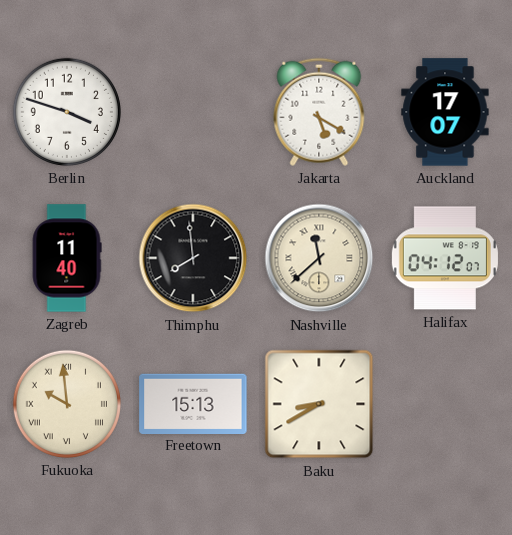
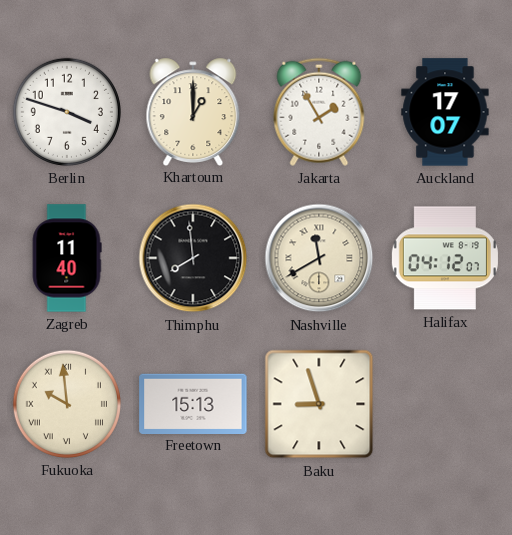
Khartoum: none -> 1:00 (193, 111)
Jakarta: 5:20 -> 1:55 (319, 112)
Nashville: 11:38 -> 11:40 (319, 258)
Baku: 8:40 -> 8:57 (319, 404)
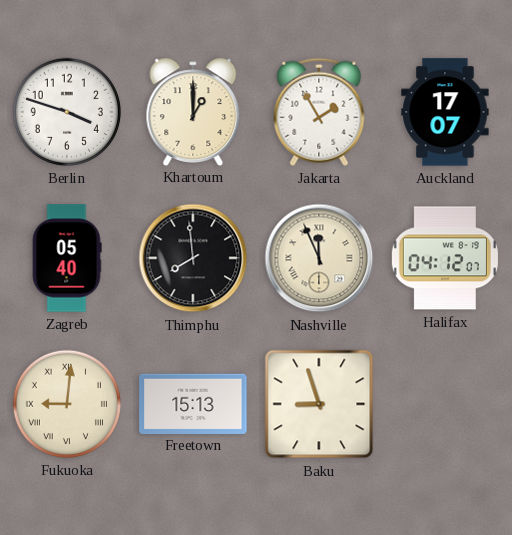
Zagreb: 11:40 -> 05:40 (67, 258)
Nashville: 11:40 -> 11:56 (319, 258)
Fukuoka: 9:59 -> 9:01 (67, 404)
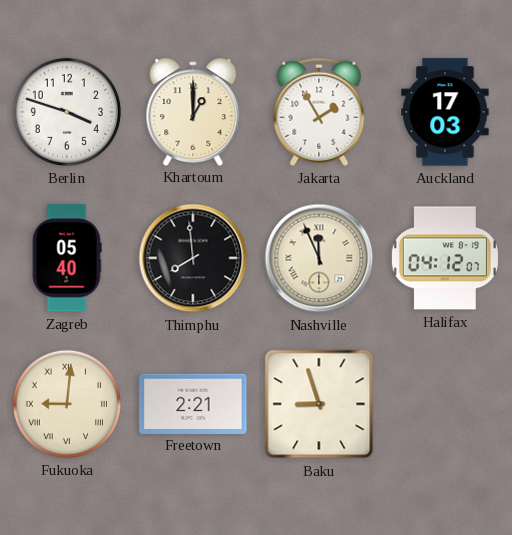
Auckland: 17:07 -> 17:03 (445, 112)
Freetown: 15:13 -> 2:21 (193, 403)
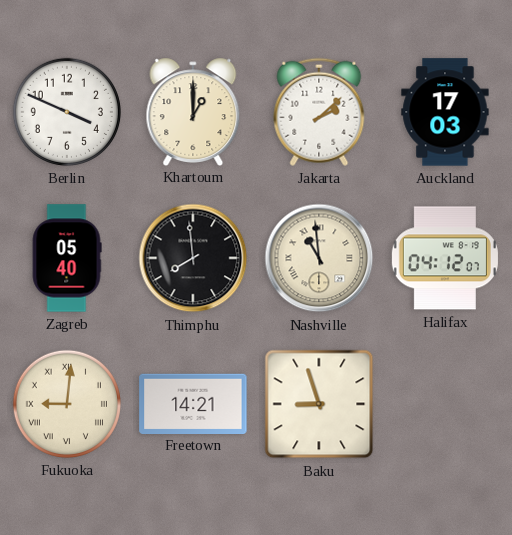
Berlin: 3:48 -> 3:49 (67, 112)
Jakarta: 1:55 -> 2:08 (319, 112)
Nashville: 11:56 -> 10:59 (319, 258)
Freetown: 2:21 -> 14:21 (193, 403)
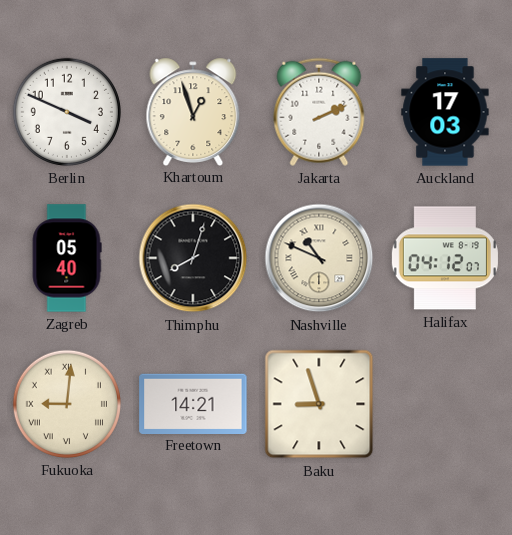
Khartoum: 1:00 -> 12:57 (193, 111)
Jakarta: 2:08 -> 2:11 (319, 112)
Thimphu: 7:59 -> 8:03 (193, 258)
Nashville: 10:59 -> 10:49 (319, 258)
